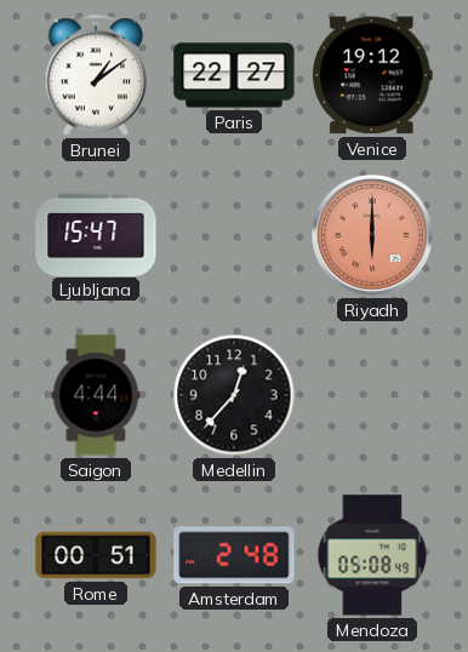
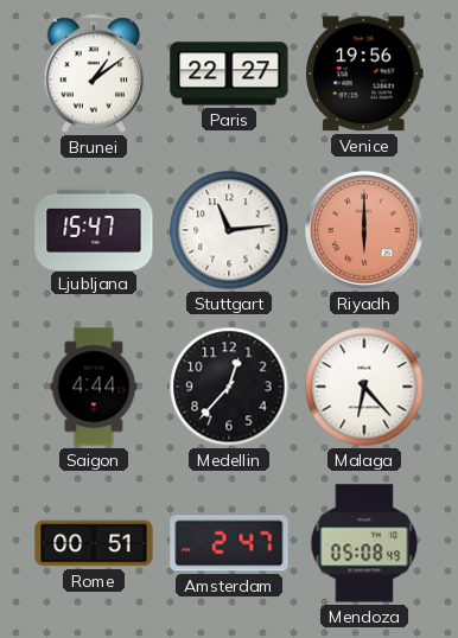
Venice: 19:12 -> 19:56 (364, 74)
Stuttgart: none -> 11:14 (229, 230)
Malaga: none -> 6:23 (364, 387)
Amsterdam: 2:48 -> 2:47 (229, 543)
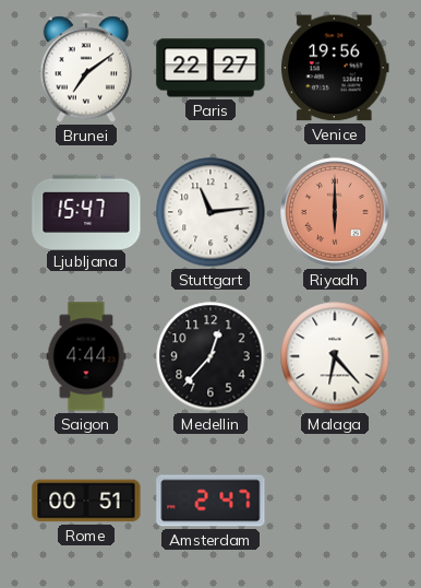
Brunei: 1:09 -> 7:09 (86, 68)
Mendoza: 05:08 -> none (364, 543)
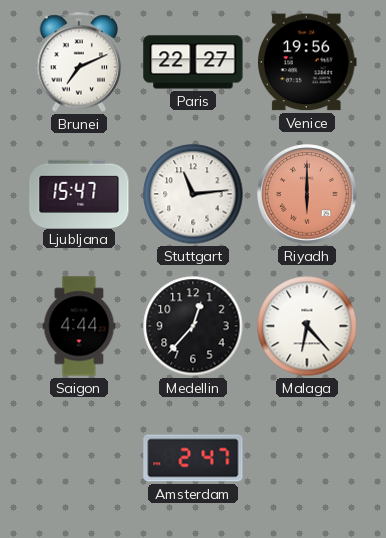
Brunei: 7:09 -> 7:11 (79, 62)
Rome: 00:51 -> none (86, 501)
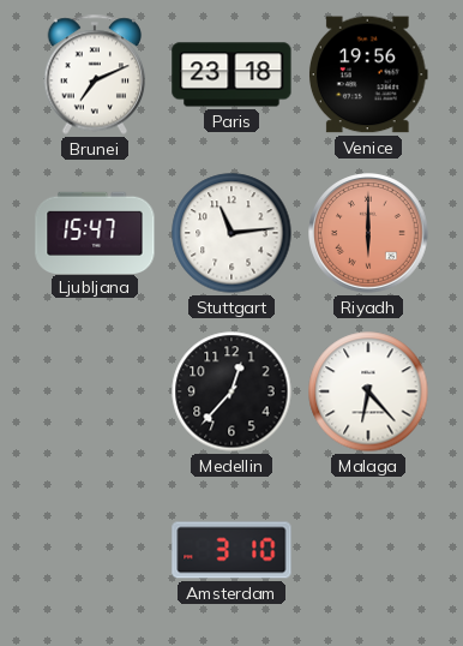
Paris: 22:27 -> 23:18 (231, 74)
Saigon: 4:44 -> none (79, 326)
Amsterdam: 2:47 -> 3:10 (231, 550)
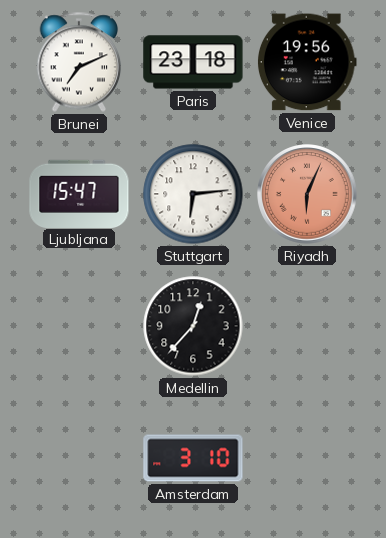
Stuttgart: 11:14 -> 6:14 (193, 194)
Riyadh: 6:00 -> 6:04 (307, 194)
Malaga: 6:23 -> none (368, 391)
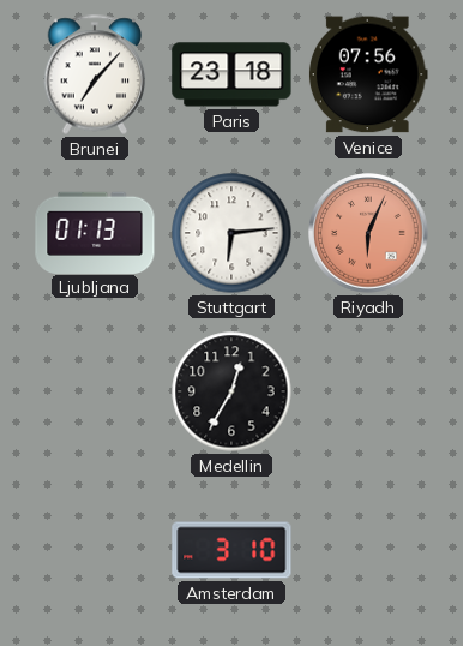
Brunei: 7:11 -> 7:07 (95, 74)
Venice: 19:56 -> 07:56 (368, 74)
Ljubljana: 15:47 -> 01:13 (95, 232)
Medellin: 12:37 -> 12:35 (231, 391)
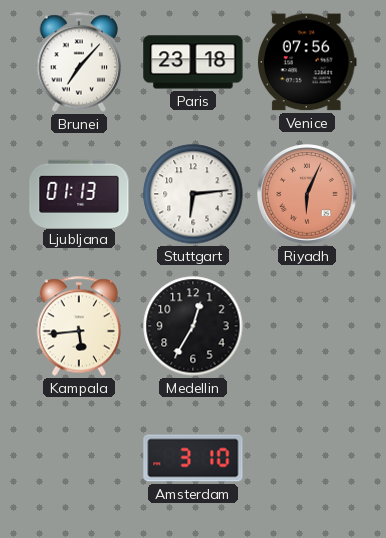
Kampala: none -> 5:44 (79, 326)
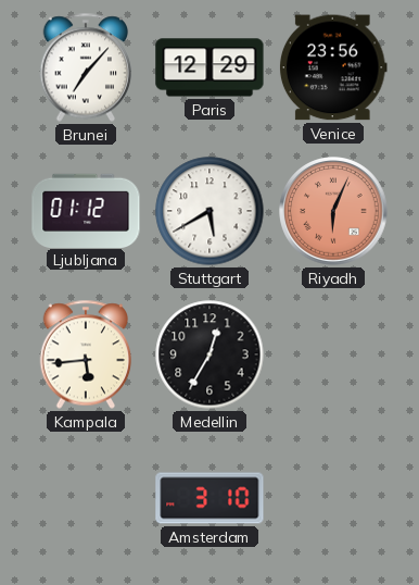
Paris: 23:18 -> 12:29 (210, 67)
Venice: 07:56 -> 23:56 (333, 67)
Ljubljana: 01:13 -> 01:12 (86, 210)
Stuttgart: 6:14 -> 5:40 (210, 211)
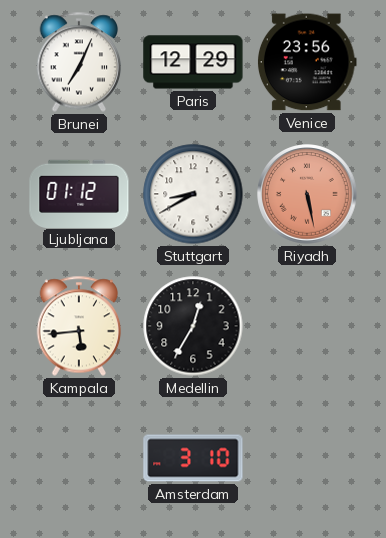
Brunei: 7:07 -> 7:04 (79, 62)
Stuttgart: 5:40 -> 8:40 (193, 194)
Riyadh: 6:04 -> 5:28 (307, 194)
